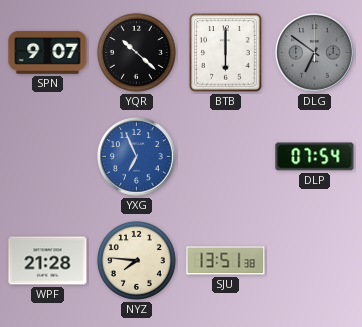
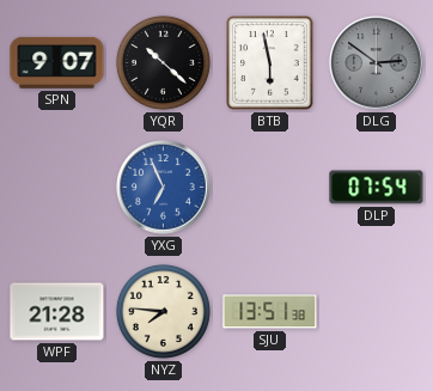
BTB: 6:00 -> 5:58 (270, 63)
DLG: 6:51 -> 2:51 (377, 63)
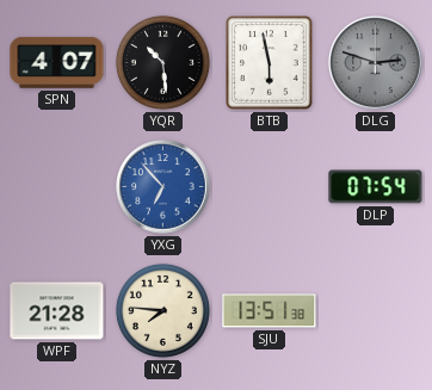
SPN: 9:07 -> 4:07 (57, 62)
YQR: 10:22 -> 10:29 (162, 62)
DLG: 2:51 -> 2:48 (376, 63)
YXG: 6:56 -> 6:53 (163, 187)
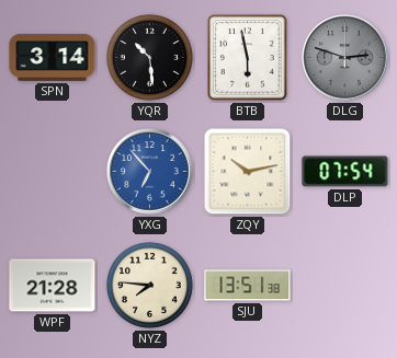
SPN: 4:07 -> 3:14 (53, 57)
ZQY: none -> 10:13 (248, 172)
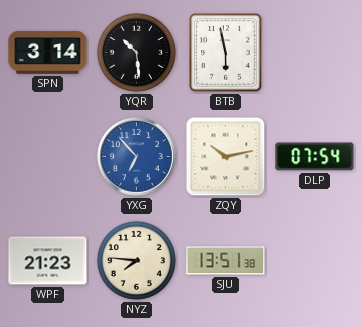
DLG: 2:48 -> none (345, 58)
WPF: 21:28 -> 21:23 (48, 261)
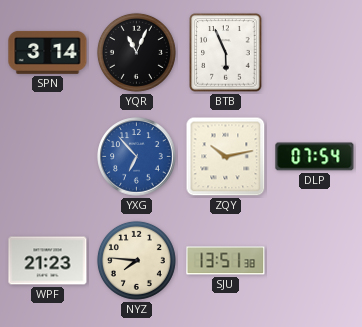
YQR: 10:29 -> 11:04 (136, 52)
BTB: 5:58 -> 5:56 (226, 53)
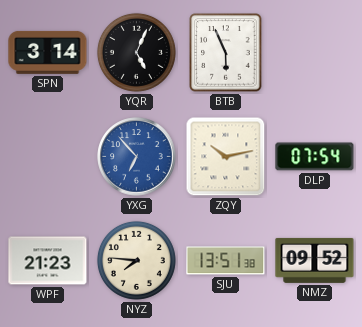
YQR: 11:04 -> 5:04 (136, 52)
NMZ: none -> 09:52 (315, 260)
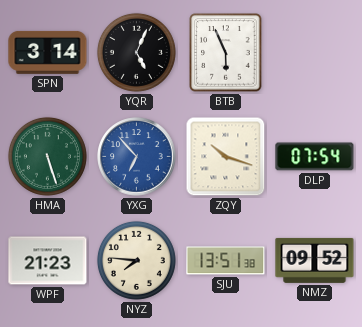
HMA: none -> 5:27 (47, 156)
ZQY: 10:13 -> 10:18 (226, 157)
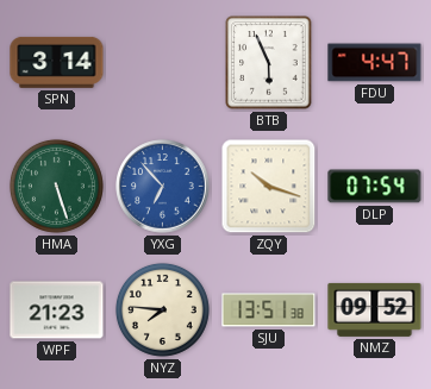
YQR: 5:04 -> none (136, 52)
FDU: none -> 4:47 (375, 63)
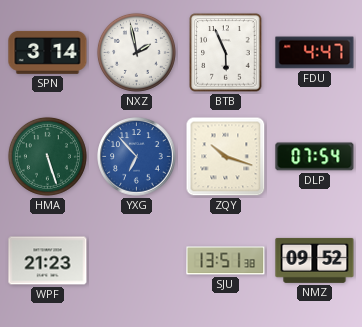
NXZ: none -> 1:58 (136, 52)
NYZ: 7:46 -> none (162, 309)
